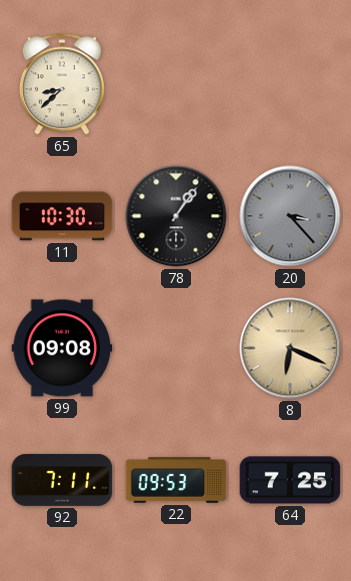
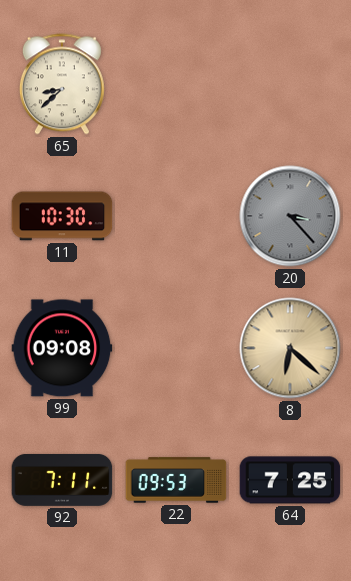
78: 1:06 -> none (176, 216)
8: 6:19 -> 6:22 (290, 348)
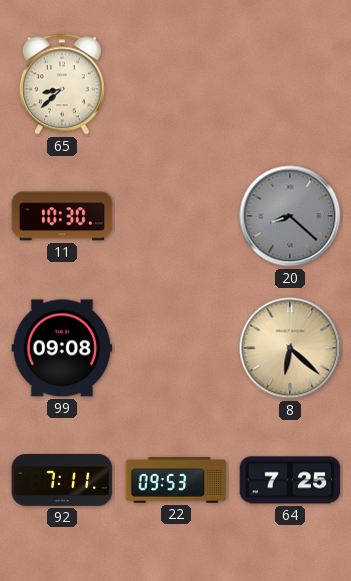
20: 3:23 -> 8:22 (290, 216)
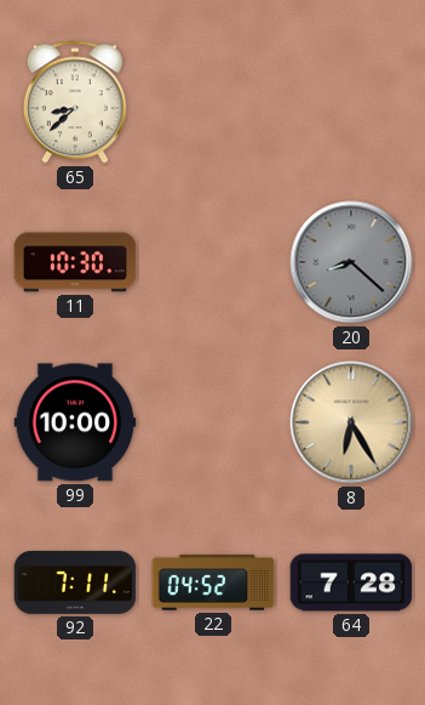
99: 09:08 -> 10:00 (75, 422)
8: 6:22 -> 6:25 (351, 422)
22: 09:53 -> 04:52 (213, 582)
64: 7:25 -> 7:28 (351, 582)
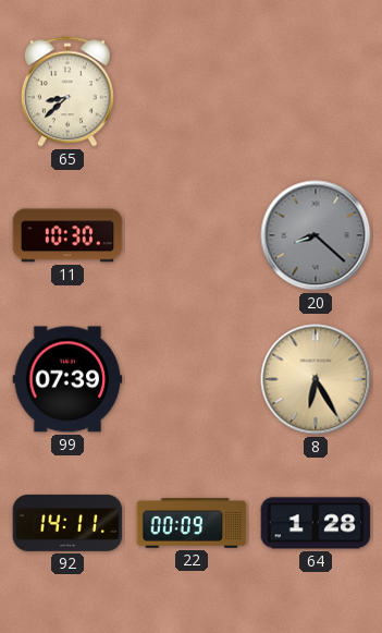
99: 10:00 -> 07:39 (67, 379)
92: 7:11 -> 14:11 (67, 523)
22: 04:52 -> 00:09 (192, 523)
64: 7:28 -> 1:28 (316, 523)
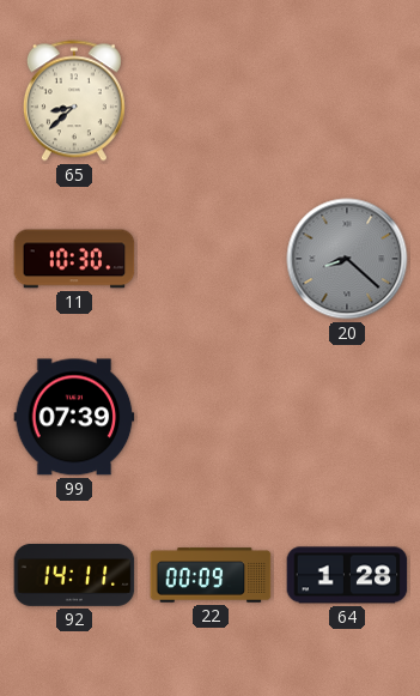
8: 6:25 -> none (316, 379)
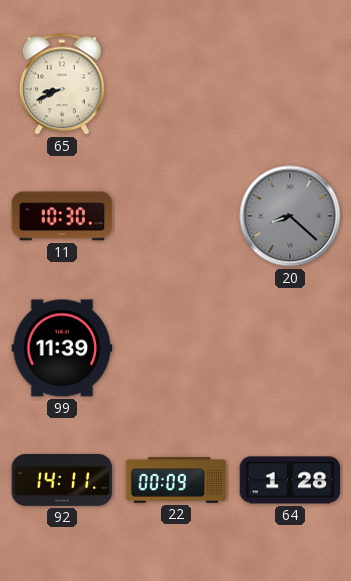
65: 8:38 -> 8:41 (62, 84)
99: 07:39 -> 11:39 (62, 348)
